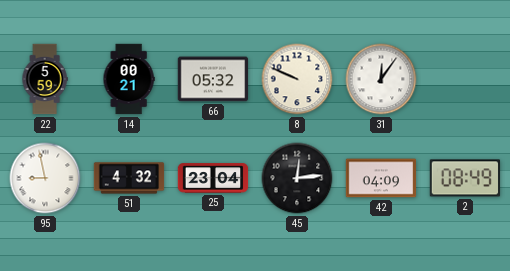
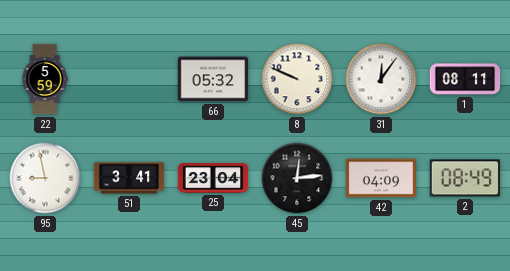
14: 00:21 -> none (129, 79)
1: none -> 08:11 (465, 79)
51: 4:32 -> 3:41 (129, 178)
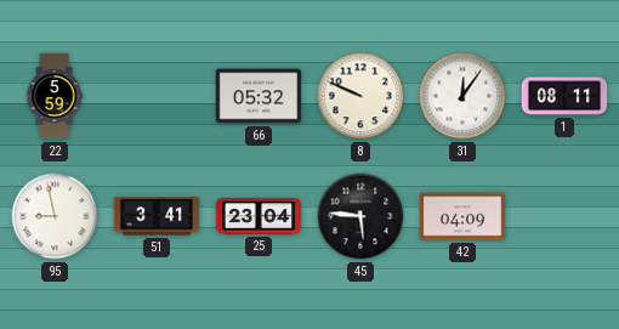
45: 12:14 -> 5:46 (360, 216)
2: 08:49 -> none (465, 178)
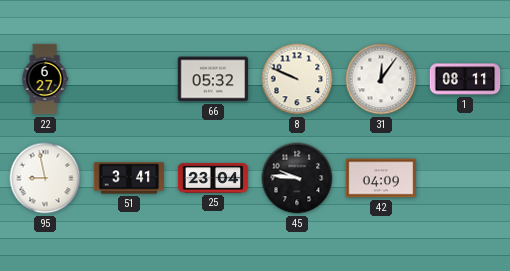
22: 5:59 -> 6:27 (45, 79)
45: 5:46 -> 9:46 (297, 178)
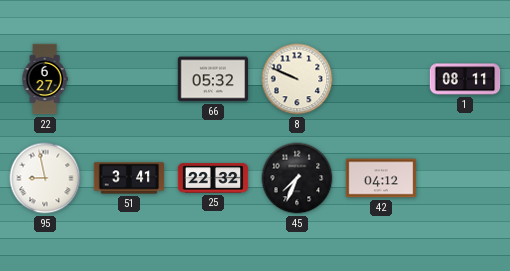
31: 12:06 -> none (381, 79)
25: 23:04 -> 22:32 (213, 178)
45: 9:46 -> 7:34 (297, 178)
42: 04:09 -> 04:12 (381, 178)
